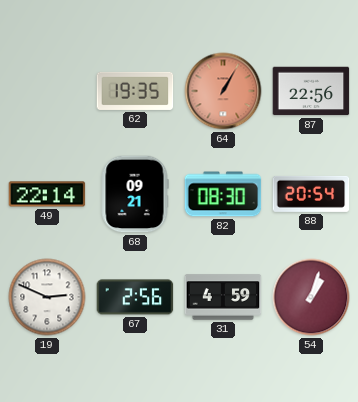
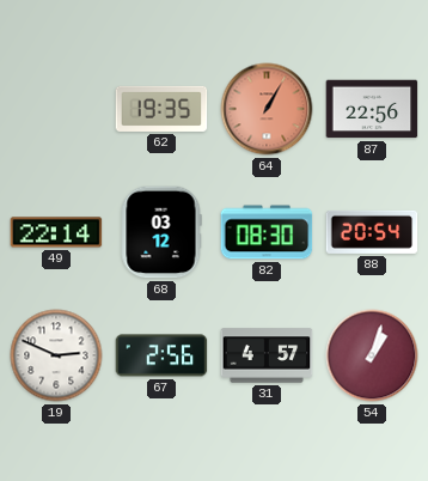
68: 09:21 -> 03:12 (161, 232)
31: 4:59 -> 4:57 (267, 355)
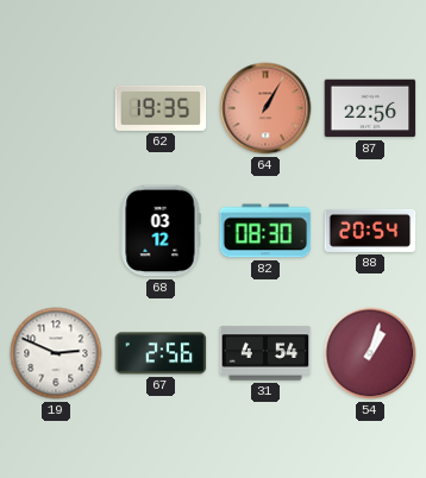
49: 22:14 -> none (56, 232)
31: 4:57 -> 4:54 (265, 353)
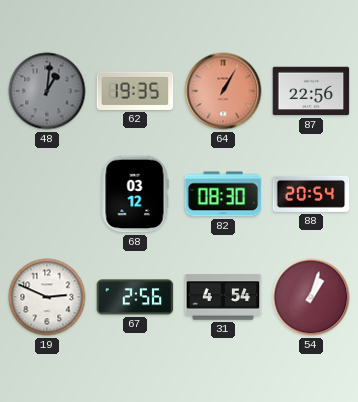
48: none -> 1:01 (47, 91)
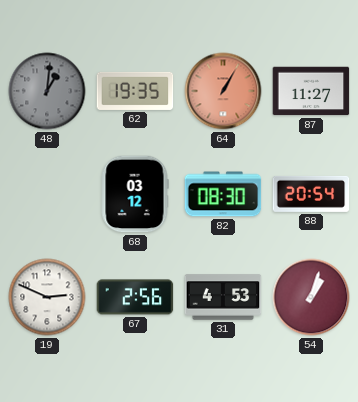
87: 22:56 -> 11:27 (311, 91)
31: 4:54 -> 4:53 (223, 297)
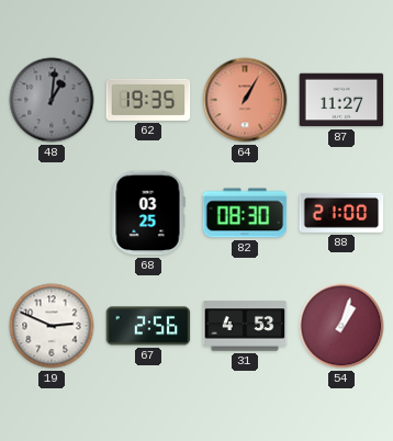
68: 03:12 -> 03:25 (148, 213)
88: 20:54 -> 21:00 (341, 213)
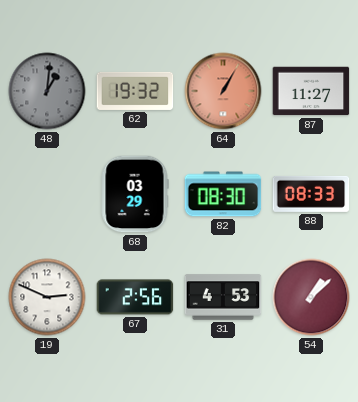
62: 19:35 -> 19:32 (135, 91)
68: 03:25 -> 03:29 (135, 194)
88: 21:00 -> 08:33 (311, 194)
54: 1:03 -> 1:08 (311, 297)
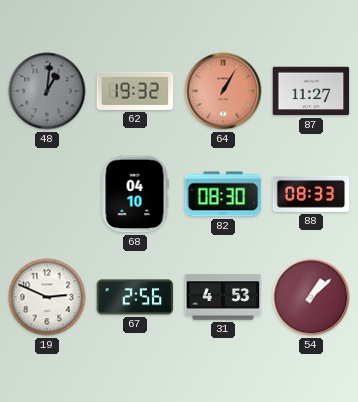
68: 03:29 -> 04:10 (135, 194)
